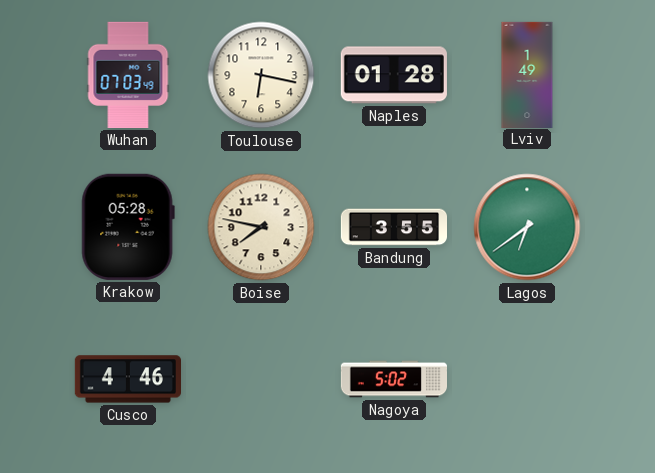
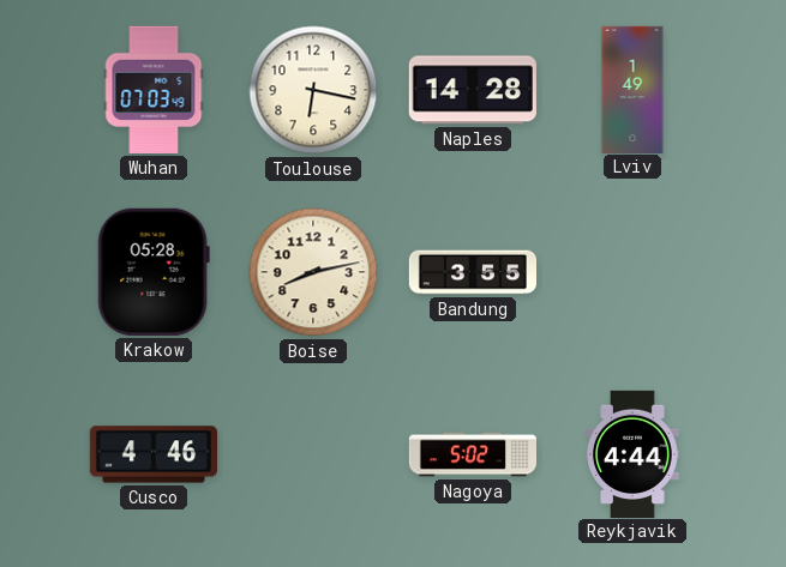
Naples: 01:28 -> 14:28 (473, 90)
Boise: 7:47 -> 8:13 (313, 272)
Lagos: 6:39 -> none (527, 227)
Reykjavik: none -> 4:44 (632, 453)
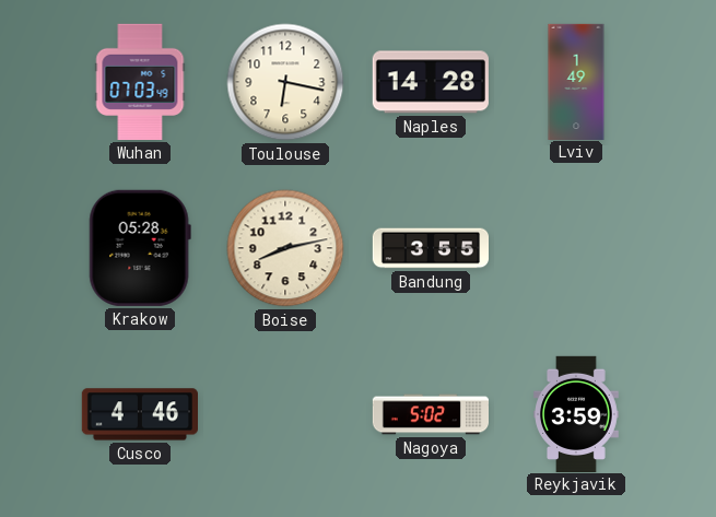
Reykjavik: 4:44 -> 3:59 (576, 413)
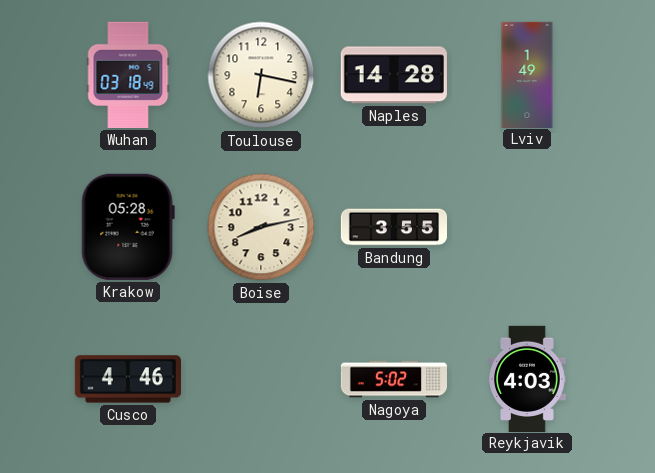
Wuhan: 07:03 -> 03:18 (128, 75)
Reykjavik: 3:59 -> 4:03 (527, 378)
